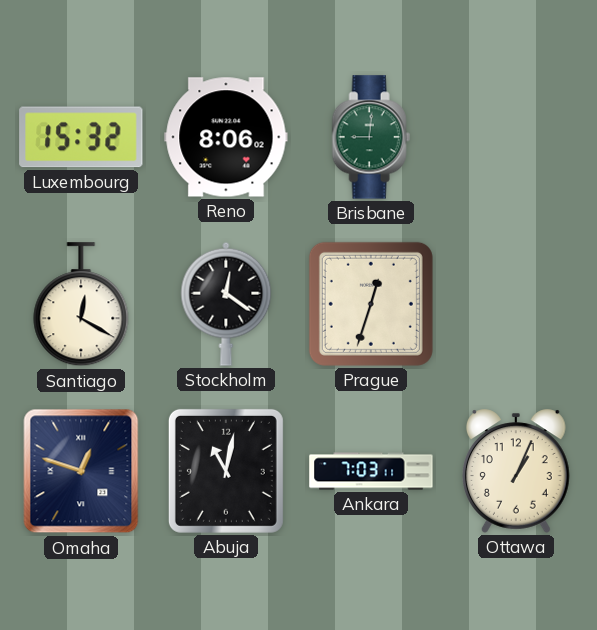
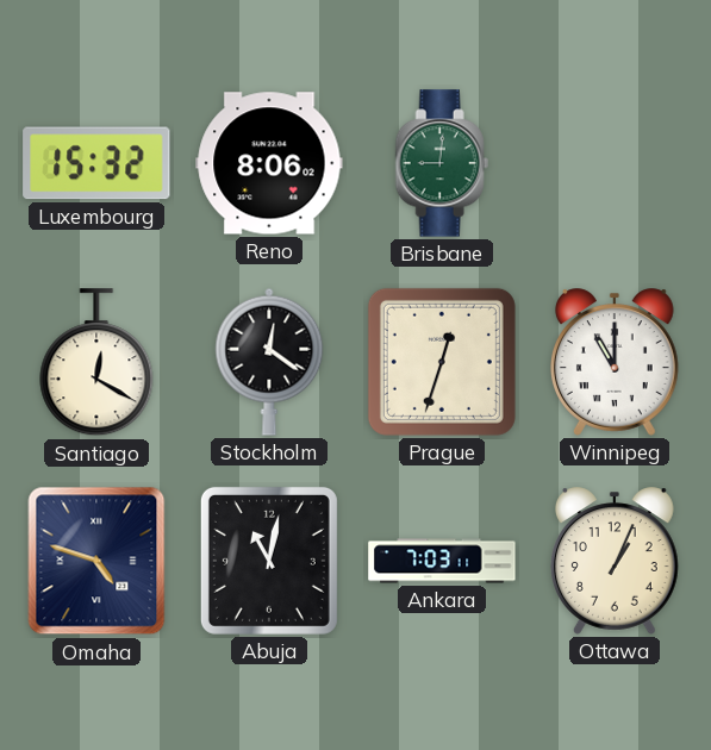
Winnipeg: none -> 11:00 (615, 362)
Omaha: 12:48 -> 4:48 (96, 561)
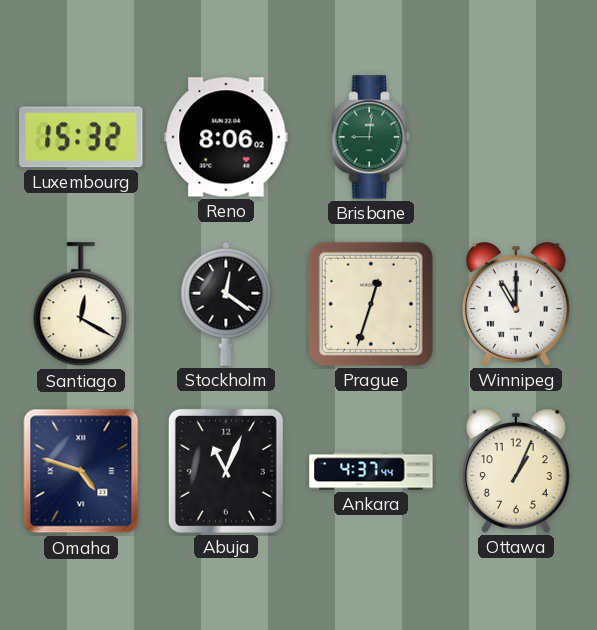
Abuja: 11:02 -> 11:04 (226, 471)
Ankara: 7:03 -> 4:37 (371, 471)
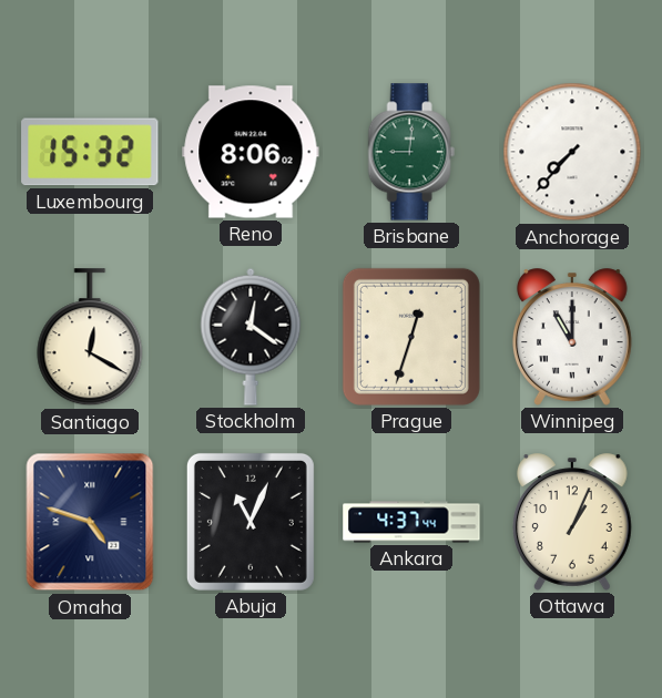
Anchorage: none -> 7:37 (572, 152)
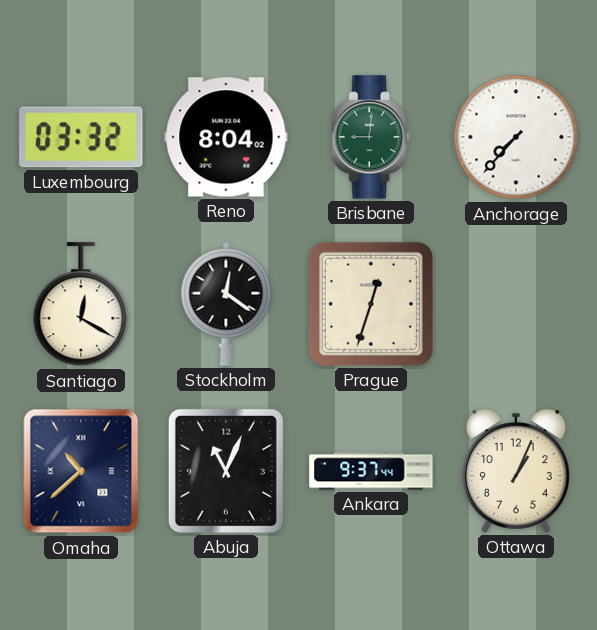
Luxembourg: 15:32 -> 03:32 (81, 137)
Reno: 8:06 -> 8:04 (226, 137)
Winnipeg: 11:00 -> none (572, 337)
Omaha: 4:48 -> 10:38 (81, 471)
Ankara: 4:37 -> 9:37 (371, 471)
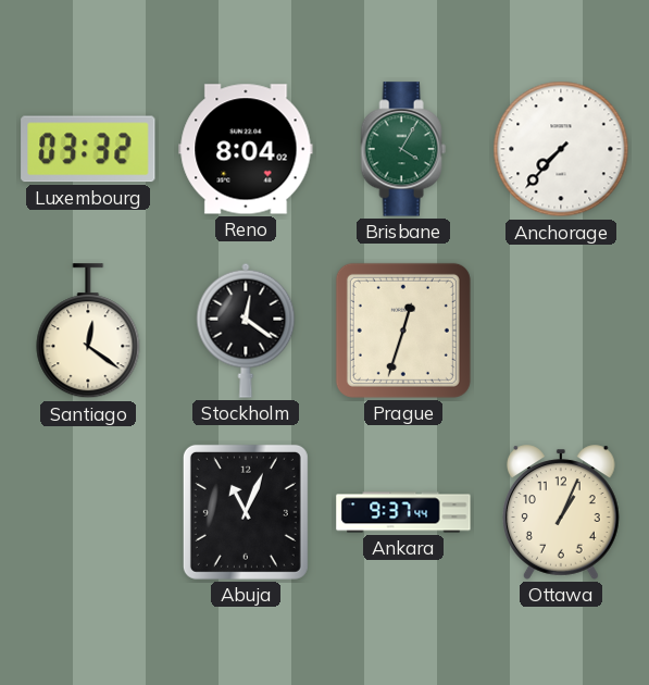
Brisbane: 9:01 -> 4:05 (403, 149)
Santiago: 12:20 -> 12:21 (88, 332)
Omaha: 10:38 -> none (81, 471)
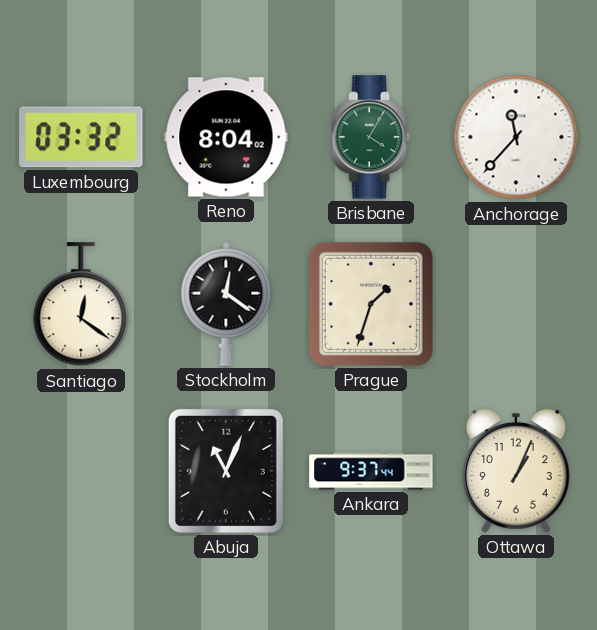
Anchorage: 7:37 -> 11:37 (516, 137)
Prague: 12:33 -> 1:33 (371, 304)
